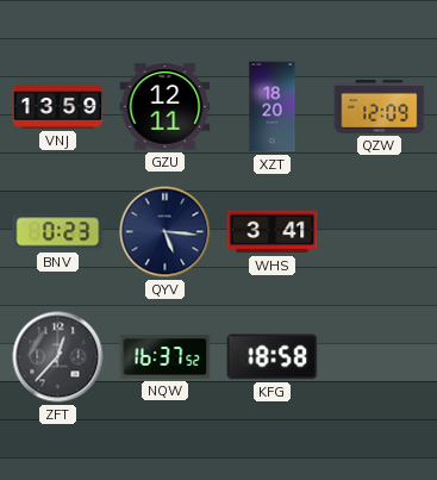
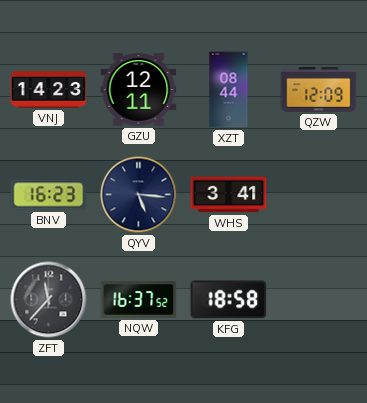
VNJ: 13:59 -> 14:23 (49, 90)
XZT: 18:20 -> 08:44 (229, 90)
BNV: 0:23 -> 16:23 (49, 195)
ZFT: 12:37 -> 11:37 (49, 300)
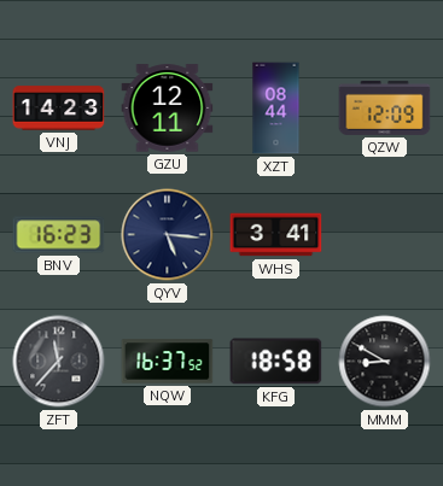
MMM: none -> 8:50 (385, 362)
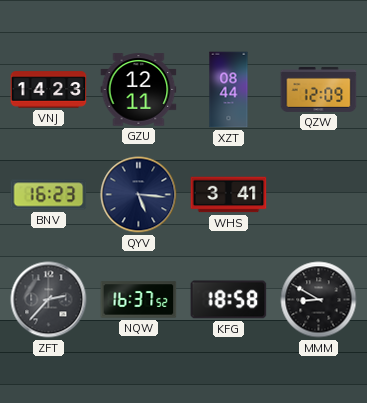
ZFT: 11:37 -> 2:37 (49, 300)
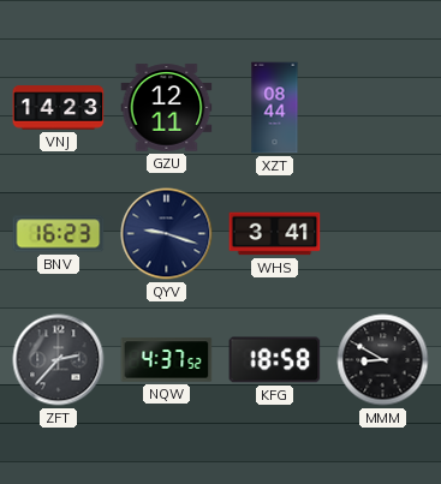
QZW: 12:09 -> none (319, 89)
QYV: 5:16 -> 9:18 (167, 234)
NQW: 16:37 -> 4:37 (167, 360)
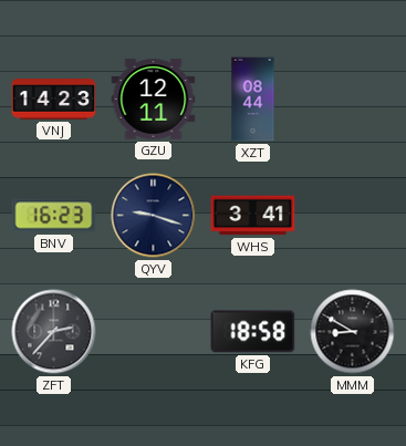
NQW: 4:37 -> none (167, 360)
